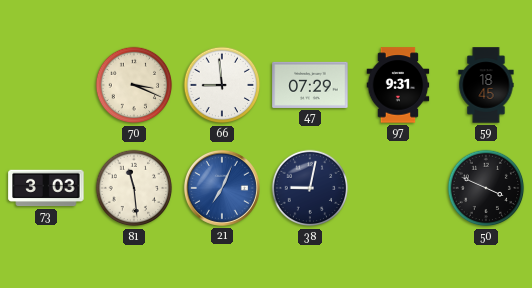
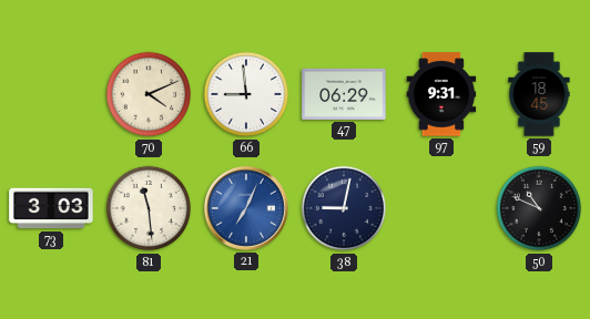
70: 3:19 -> 4:11 (149, 94)
47: 07:29 -> 06:29 (344, 94)
50: 3:49 -> 10:49 (539, 208)
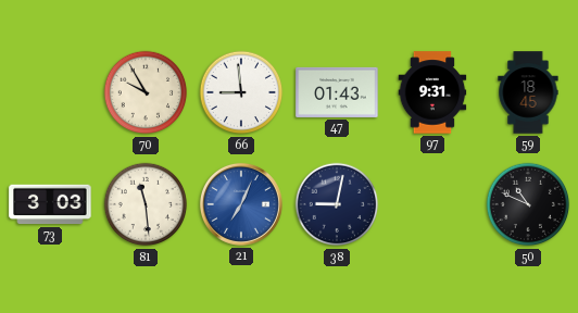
70: 4:11 -> 9:55 (146, 92)
47: 06:29 -> 01:43 (337, 92)
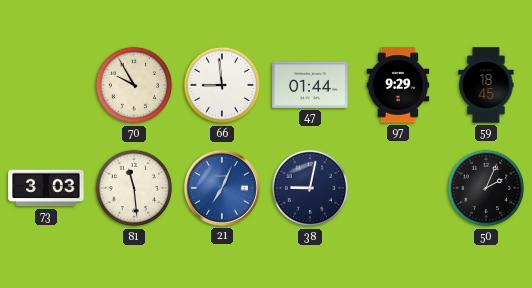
47: 01:43 -> 01:44 (310, 85)
97: 9:31 -> 9:29 (398, 85)
50: 10:49 -> 2:04 (486, 188)
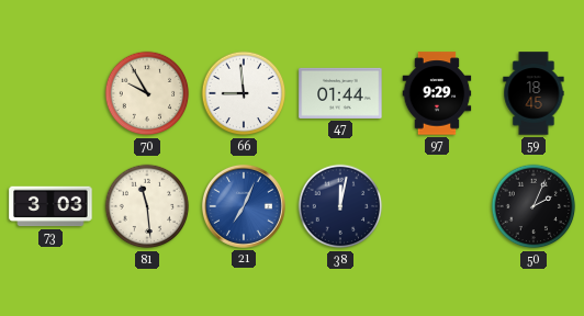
38: 9:02 -> 12:02 (340, 206)
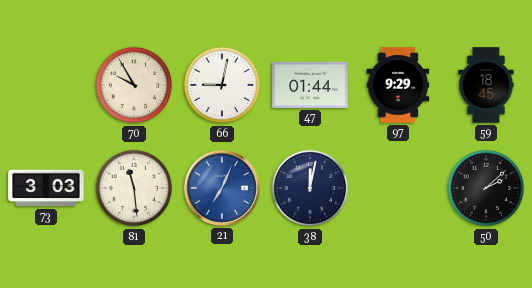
66: 8:59 -> 9:02 (222, 85)
50: 2:04 -> 2:08 (486, 188)
